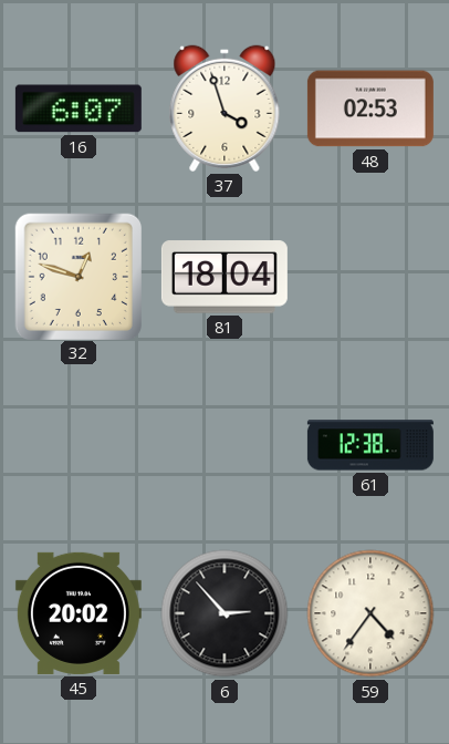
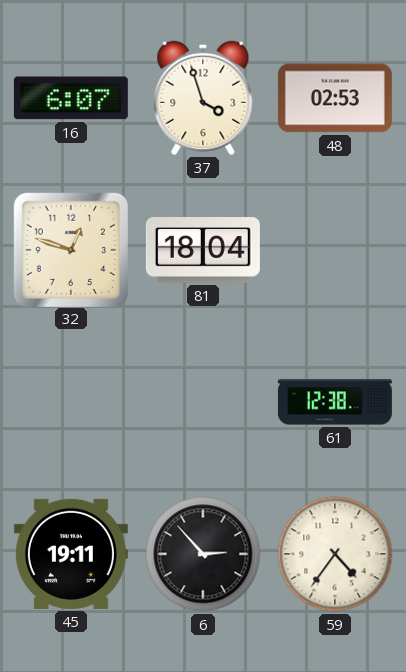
45: 20:02 -> 19:11 (71, 554)
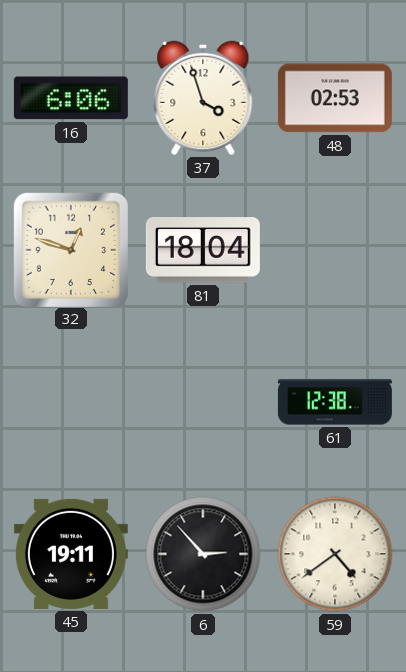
16: 6:07 -> 6:06 (71, 98)
59: 4:36 -> 4:39 (335, 554)
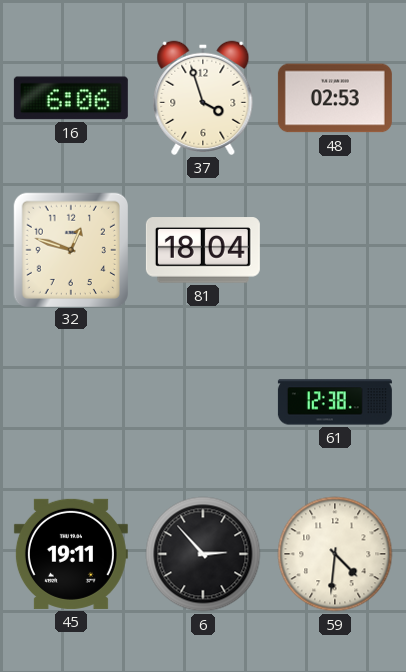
59: 4:39 -> 4:31 (335, 554)
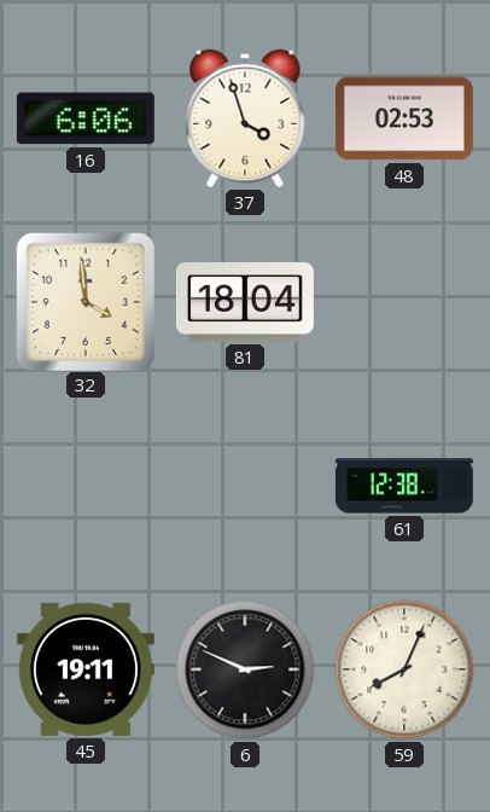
32: 12:48 -> 3:59 (84, 301)
6: 2:53 -> 2:49 (245, 669)
59: 4:31 -> 8:04 (404, 669)
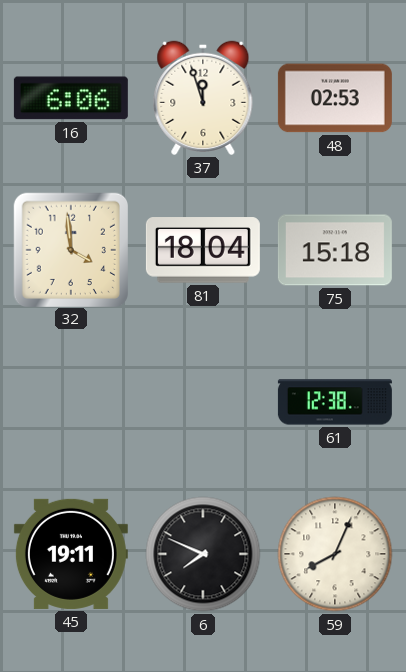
37: 3:57 -> 11:57 (203, 98)
75: none -> 15:18 (335, 250)
6: 2:49 -> 7:49 (203, 554)
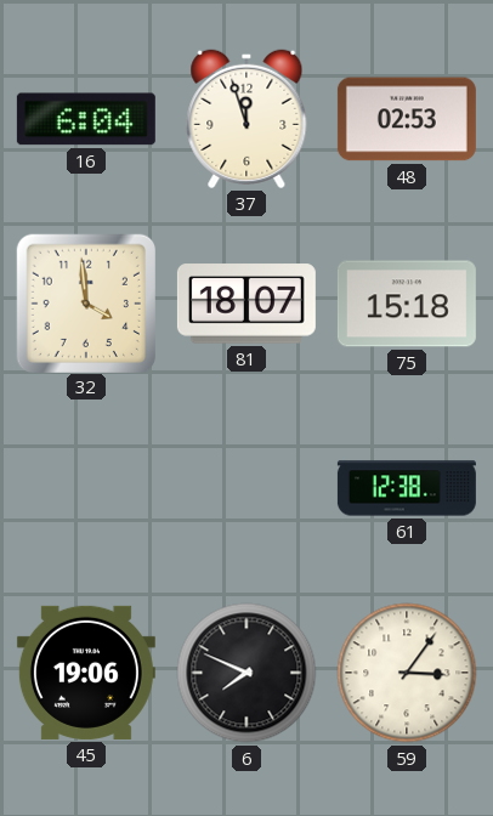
16: 6:06 -> 6:04 (86, 119)
81: 18:04 -> 18:07 (246, 304)
45: 19:11 -> 19:06 (86, 673)
59: 8:04 -> 3:06 (407, 673)
